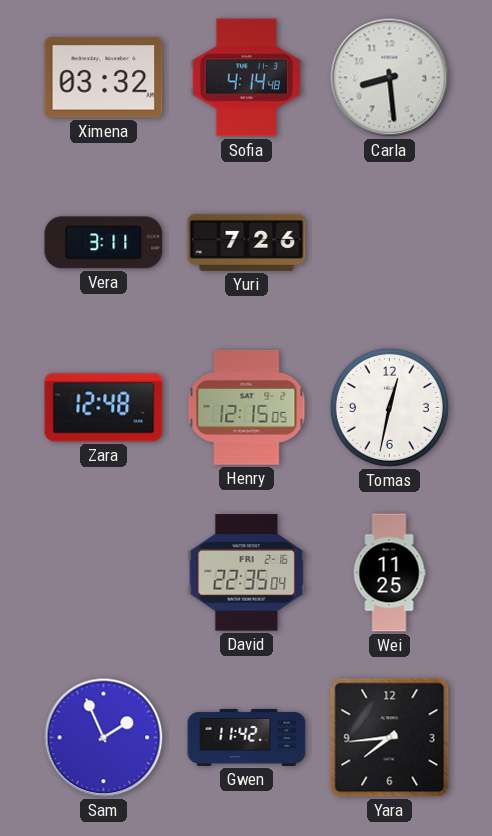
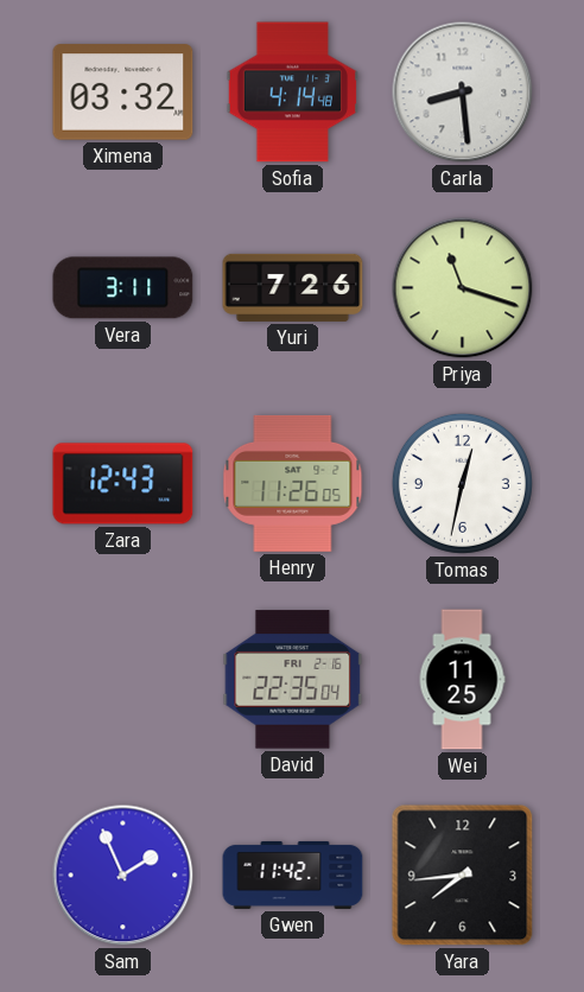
Priya: none -> 11:18 (463, 288)
Zara: 12:48 -> 12:43 (123, 484)
Henry: 12:15 -> 11:26 (293, 483)
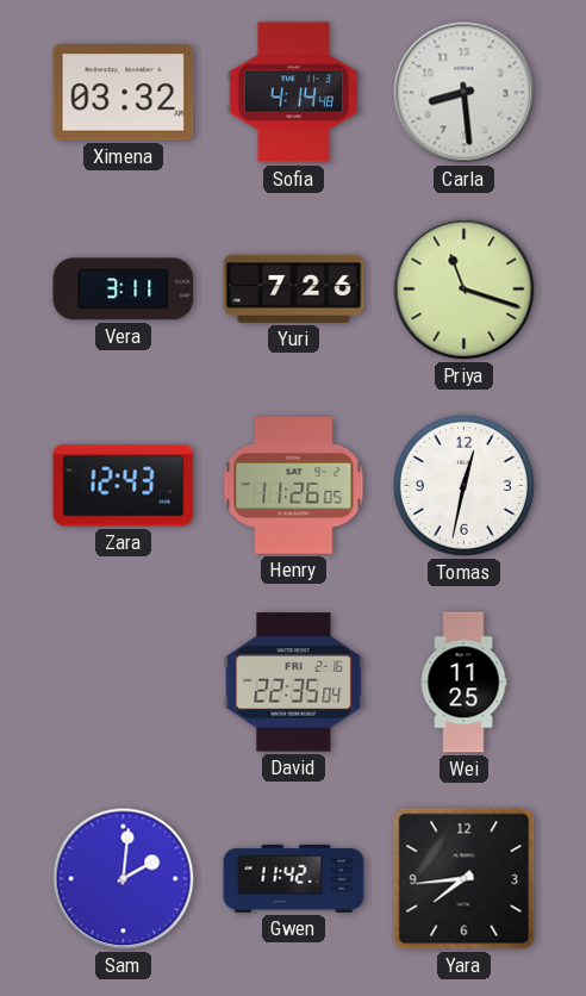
Sam: 1:56 -> 2:01 (124, 879)
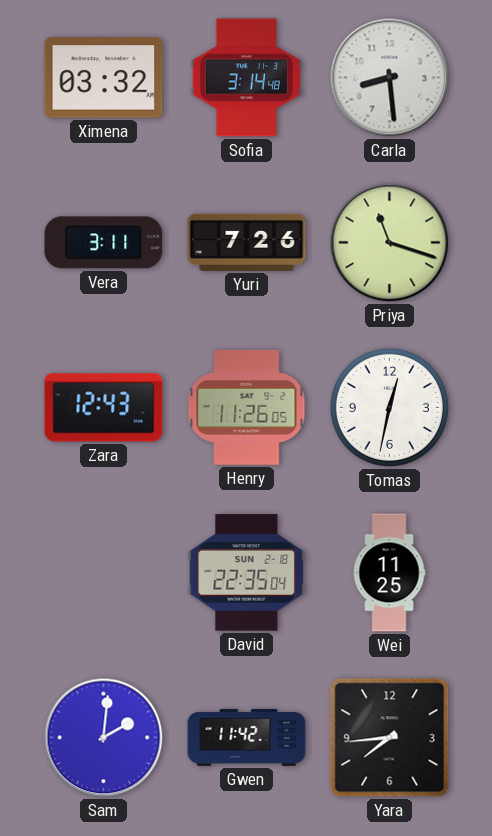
Sofia: 4:14 -> 3:14 (246, 78)
David date: FRI 2-16 -> SUN 2-18 (247, 573)
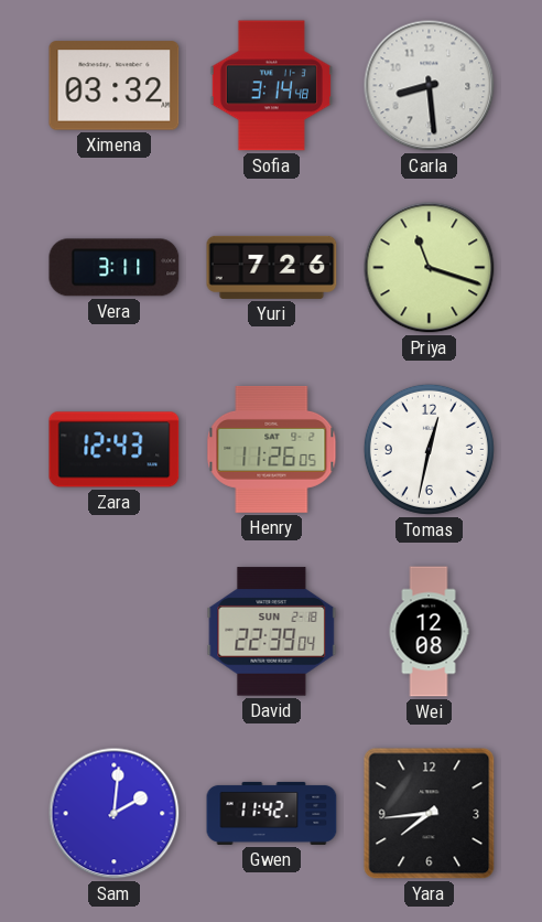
David: 22:35 -> 22:39 (272, 632)
Wei: 11:25 -> 12:08 (429, 632)
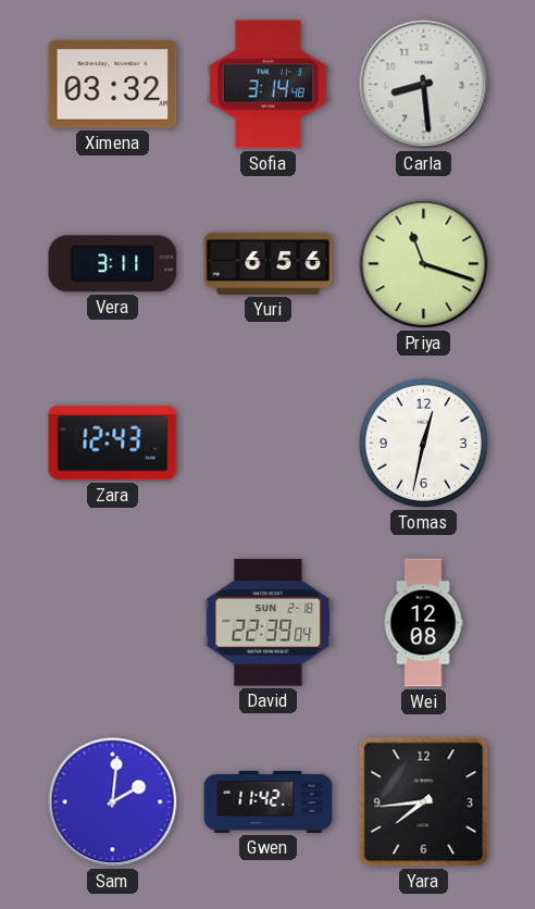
Yuri: 7:26 -> 6:56 (269, 263)
Henry: 11:26 -> none (272, 449)
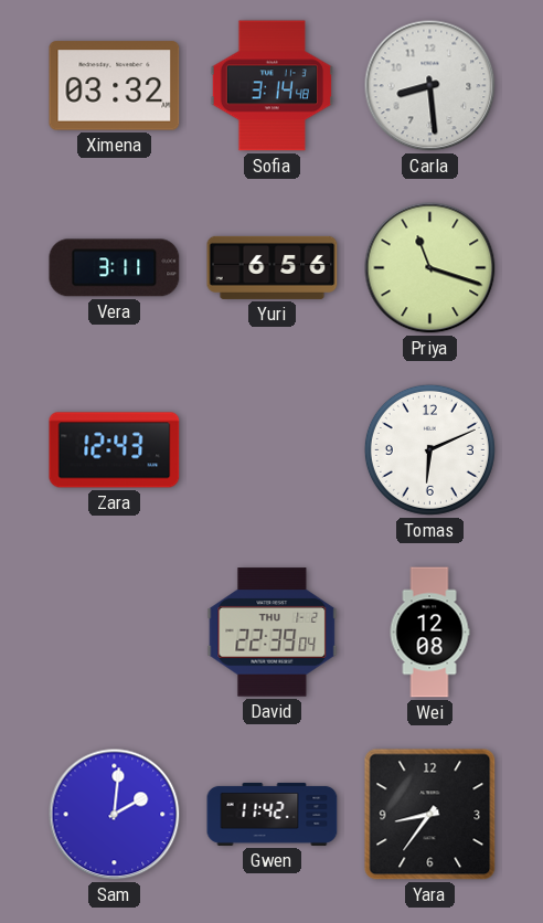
Tomas: 12:32 -> 6:11 (429, 449)
David date: SUN 2-18 -> THU 1-2 (273, 633)
Yara: 7:44 -> 8:36 (430, 815)
